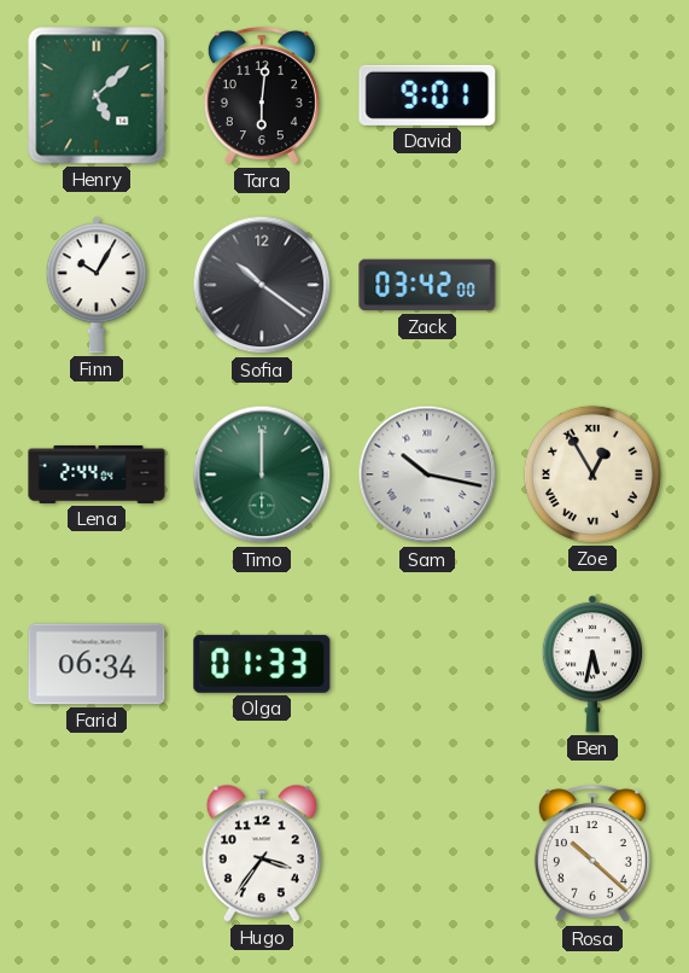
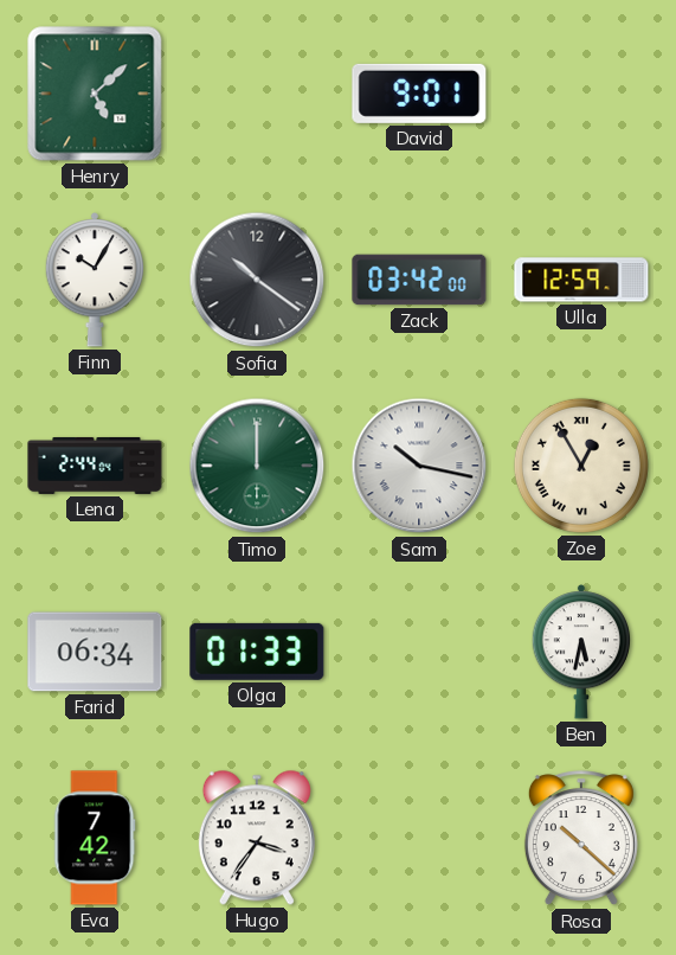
Tara: 6:01 -> none (262, 97)
Ulla: none -> 12:59 (581, 280)
Eva: none -> 7:42 (95, 838)
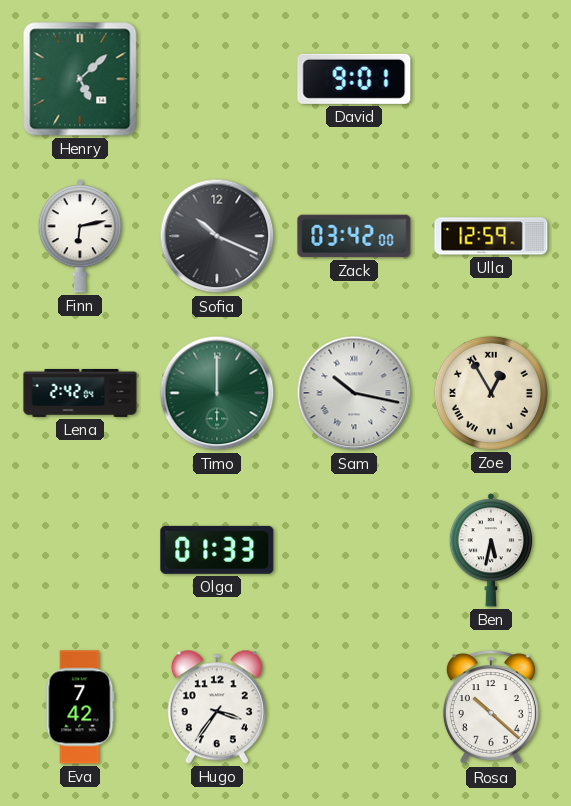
Finn: 10:05 -> 6:13 (80, 236)
Sofia: 10:21 -> 10:19 (217, 236)
Lena: 2:44 -> 2:42 (80, 393)
Farid: 06:34 -> none (95, 652)
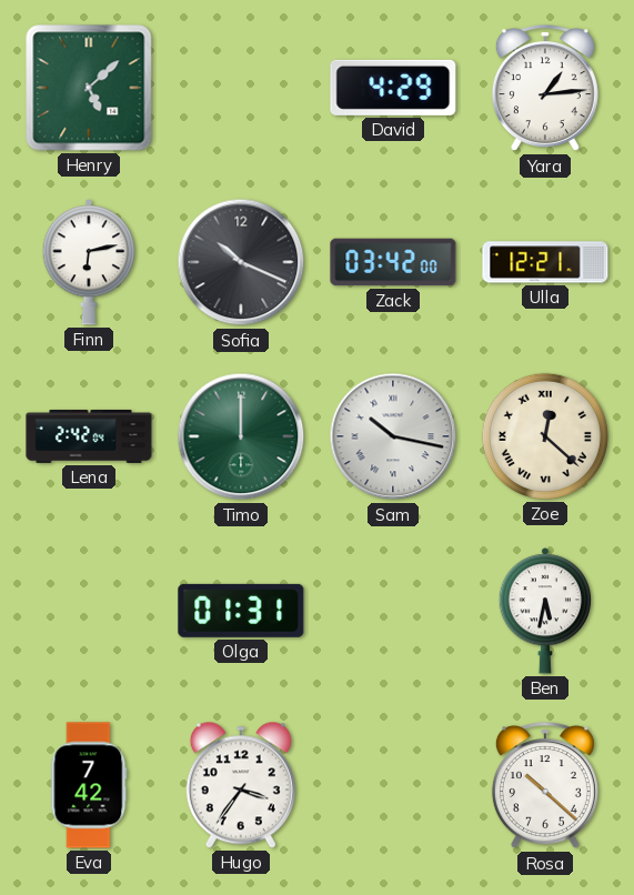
David: 9:01 -> 4:29 (393, 88)
Yara: none -> 1:14 (545, 89)
Ulla: 12:59 -> 12:21 (545, 262)
Zoe: 12:55 -> 12:22 (545, 436)
Olga: 01:33 -> 01:31 (241, 611)
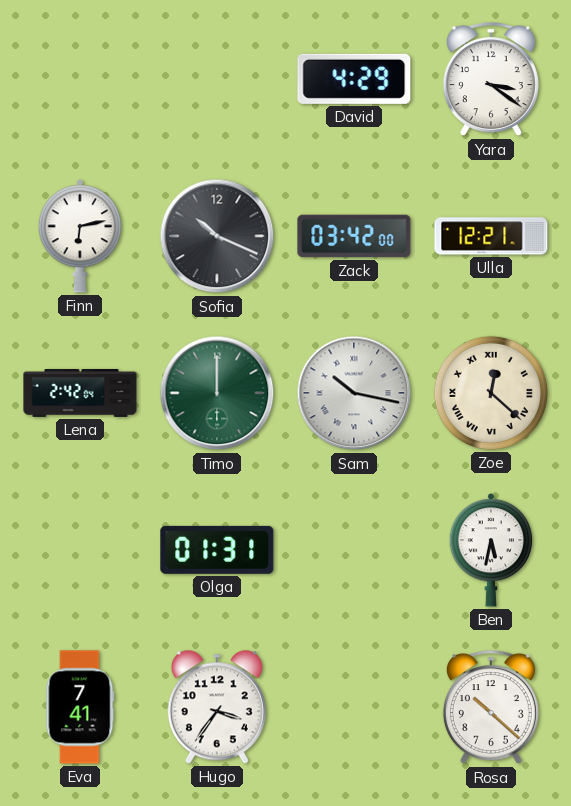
Henry: 5:08 -> none (89, 88)
Yara: 1:14 -> 3:21 (491, 80)
Eva: 7:42 -> 7:41 (80, 707)
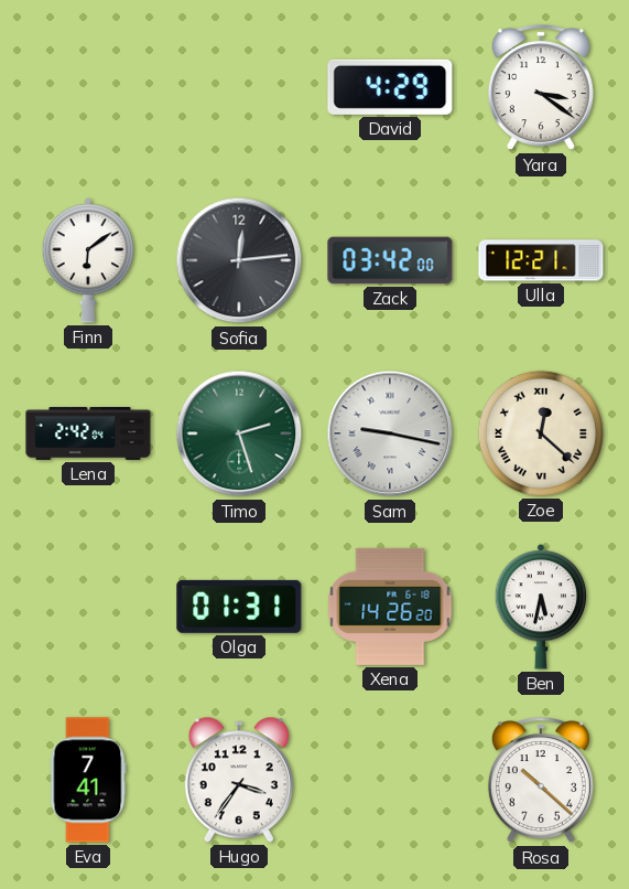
Finn: 6:13 -> 6:09 (88, 260)
Sofia: 10:19 -> 12:14 (239, 260)
Timo: 12:00 -> 2:27 (239, 433)
Sam: 10:17 -> 9:17 (390, 433)
Xena: none -> 14:26 (390, 607)
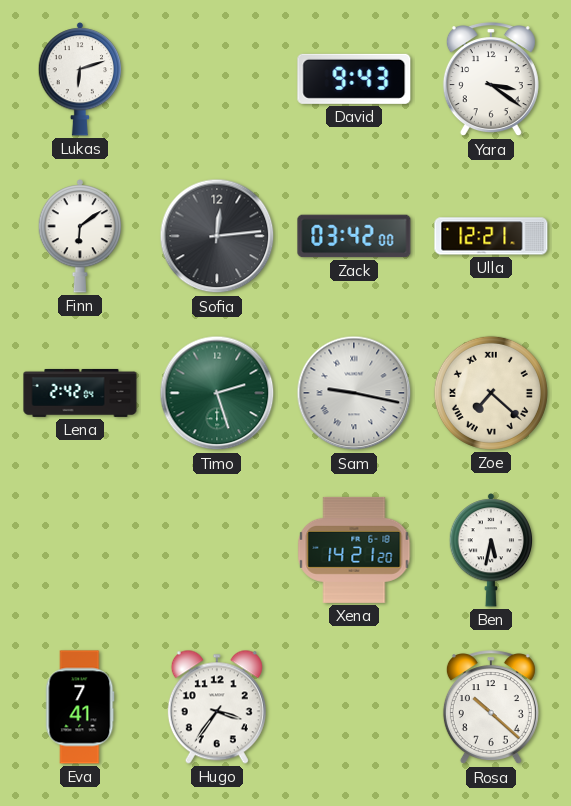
Lukas: none -> 6:12 (80, 79)
David: 4:29 -> 9:43 (354, 79)
Zoe: 12:22 -> 7:22 (491, 393)
Olga: 01:31 -> none (239, 607)
Xena: 14:26 -> 14:21 (354, 550)
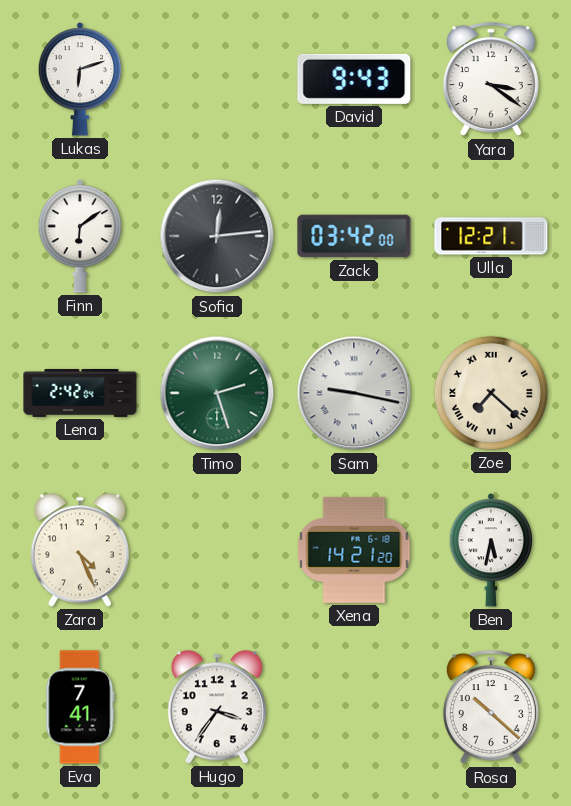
Zara: none -> 4:26 (80, 550)
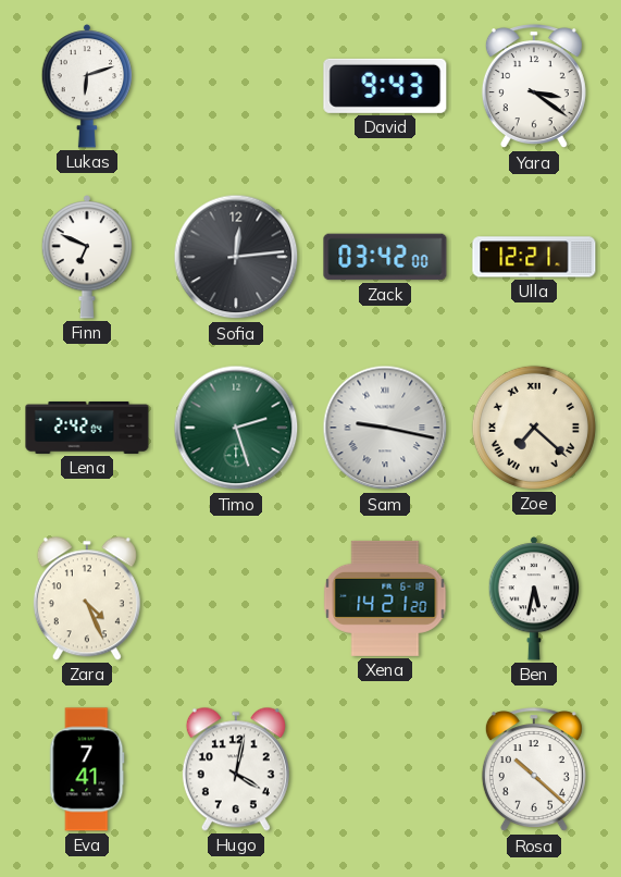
Finn: 6:09 -> 6:49 (87, 257)
Hugo: 3:36 -> 4:02 (236, 769)
